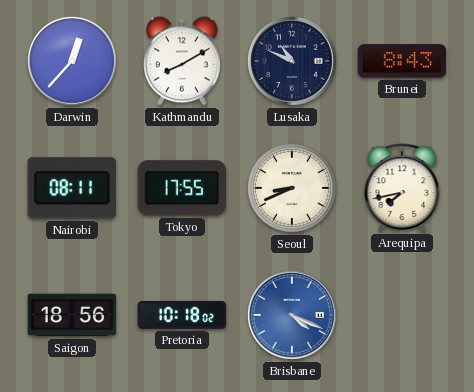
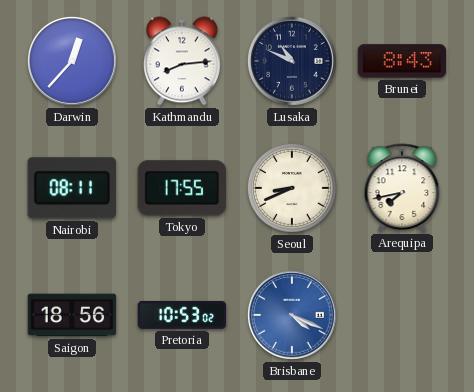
Kathmandu: 8:10 -> 8:14 (182, 61)
Pretoria: 10:18 -> 10:53 (182, 315)
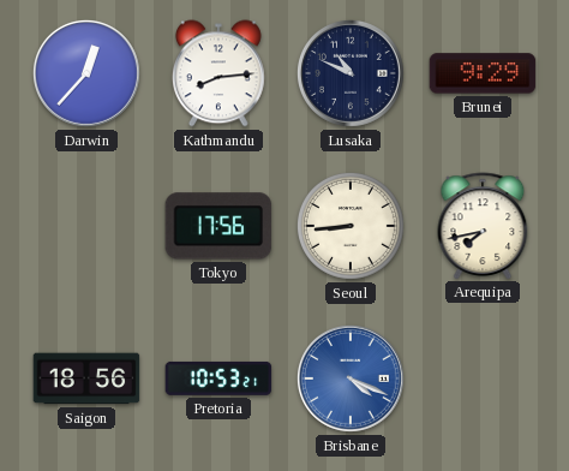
Brunei: 8:43 -> 9:29 (483, 73)
Nairobi: 08:11 -> none (72, 188)
Tokyo: 17:55 -> 17:56 (218, 226)
Seoul: 8:41 -> 8:44 (351, 226)
Pretoria: 10:53:02 -> 10:53:21 (218, 378)
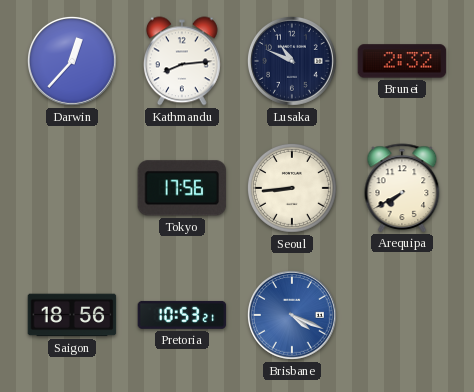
Brunei: 9:29 -> 2:32 (402, 61)
Arequipa: 7:43 -> 7:40 (402, 188)
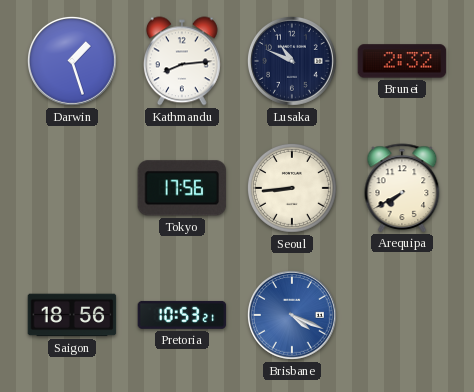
Darwin: 12:37 -> 1:27 (72, 61)
